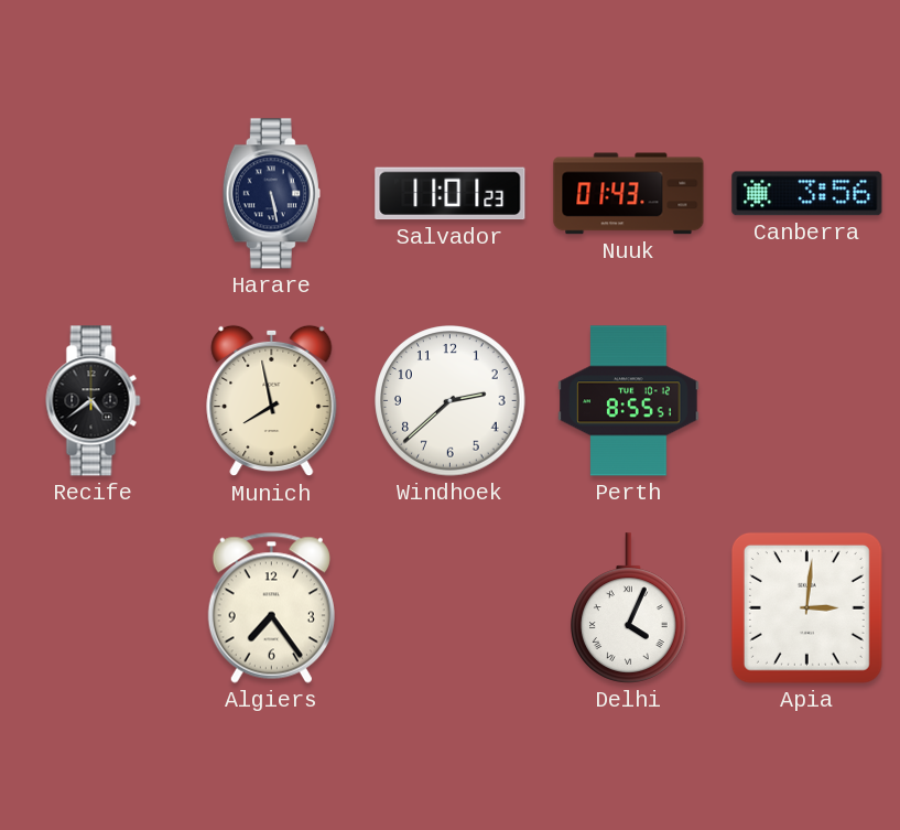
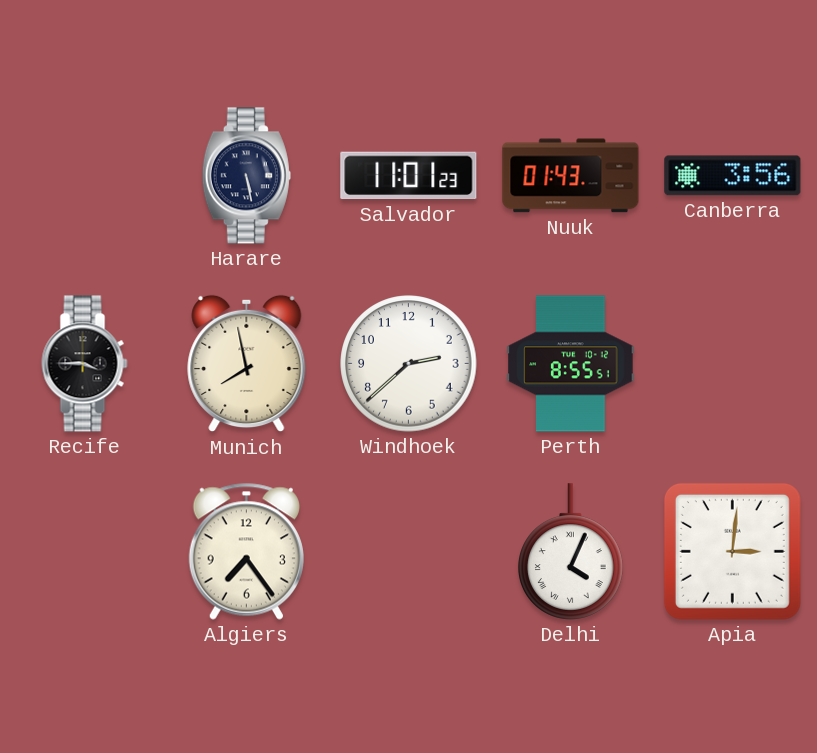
Recife: 4:39 -> 3:45 (85, 364)
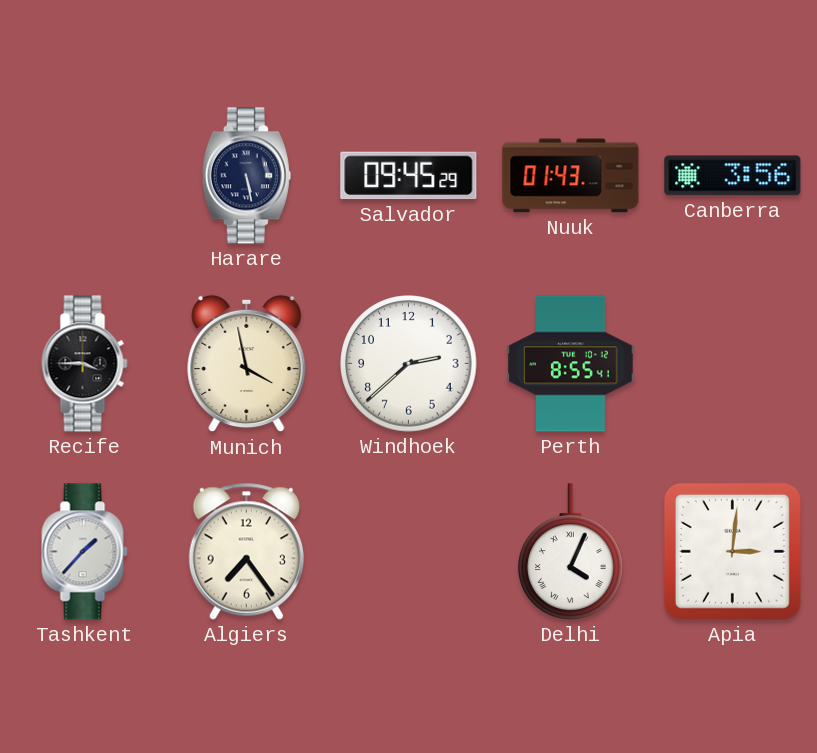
Salvador: 11:01 -> 09:45 (409, 176)
Munich: 7:58 -> 3:58 (247, 364)
Perth: 8:55:51 -> 8:55:41 (571, 364)
Tashkent: none -> 1:37 (85, 552)
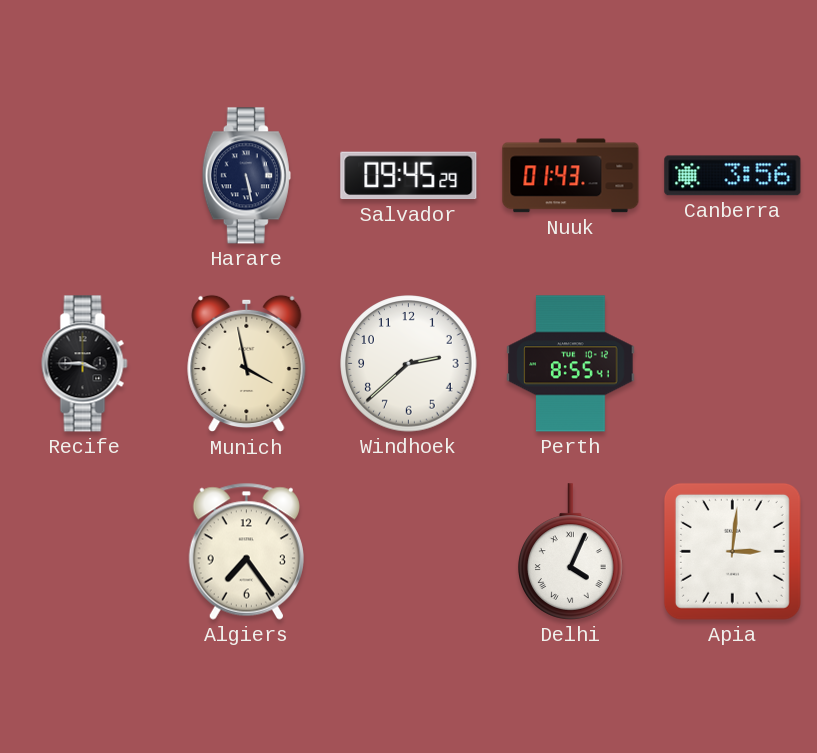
Tashkent: 1:37 -> none (85, 552)
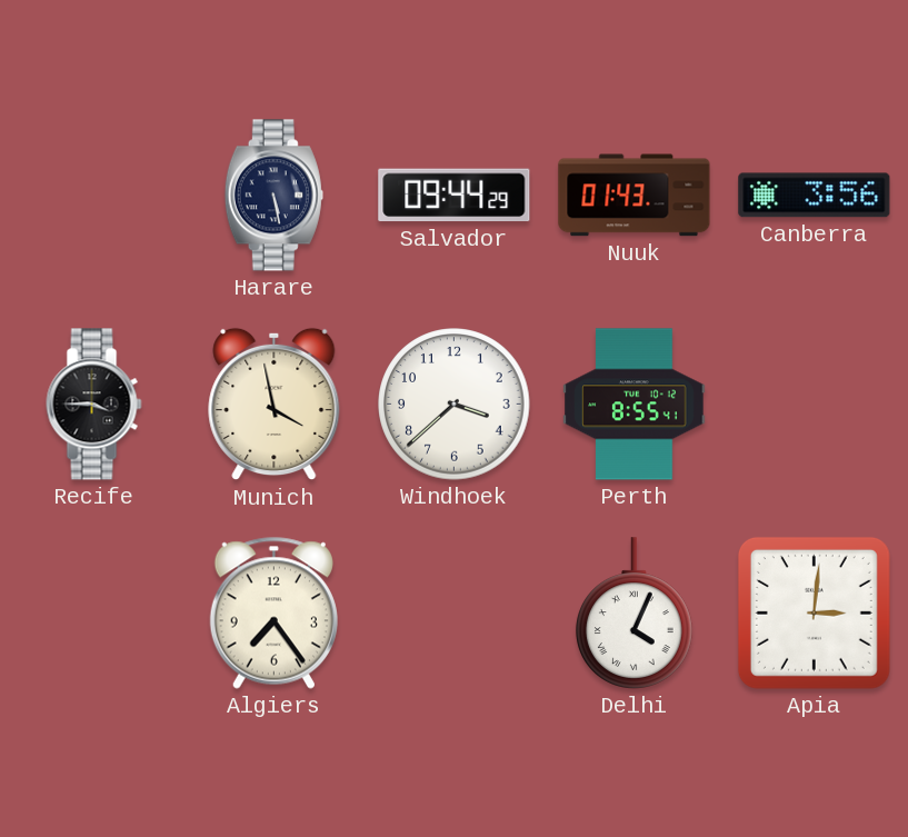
Salvador: 09:45 -> 09:44 (455, 196)
Windhoek: 2:38 -> 3:38 (455, 405)
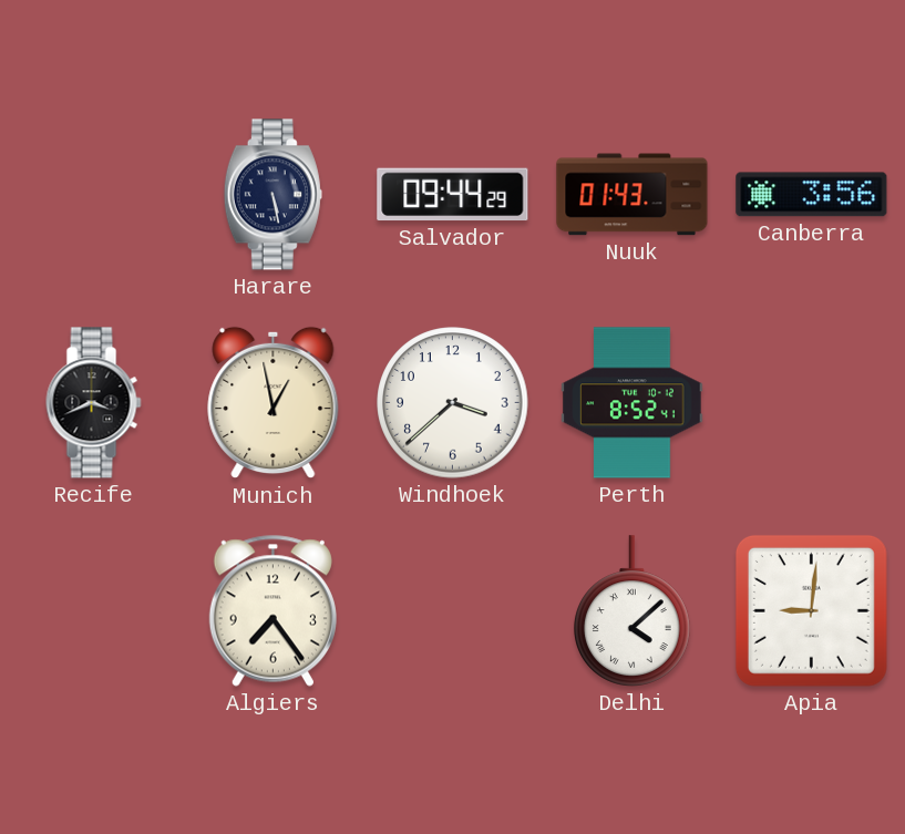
Recife: 3:45 -> 3:41 (94, 403)
Munich: 3:58 -> 12:58 (274, 403)
Perth: 8:55 -> 8:52 (633, 403)
Delhi: 4:04 -> 4:08 (633, 611)
Apia: 3:01 -> 9:01 (811, 610)
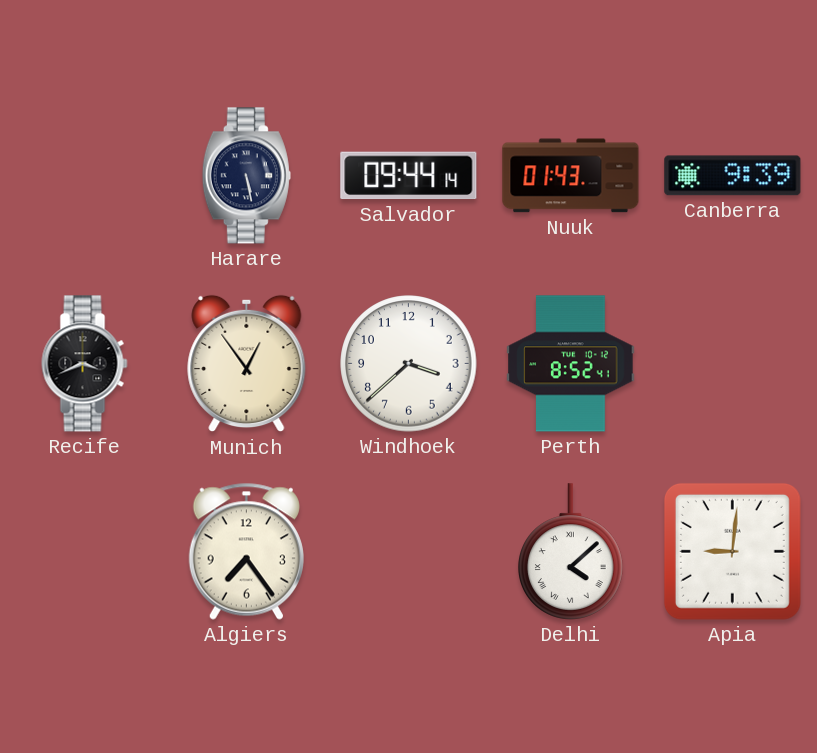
Salvador: 09:44:29 -> 09:44:14 (409, 176)
Canberra: 3:56 -> 9:39 (733, 176)
Munich: 12:58 -> 12:54 (247, 364)
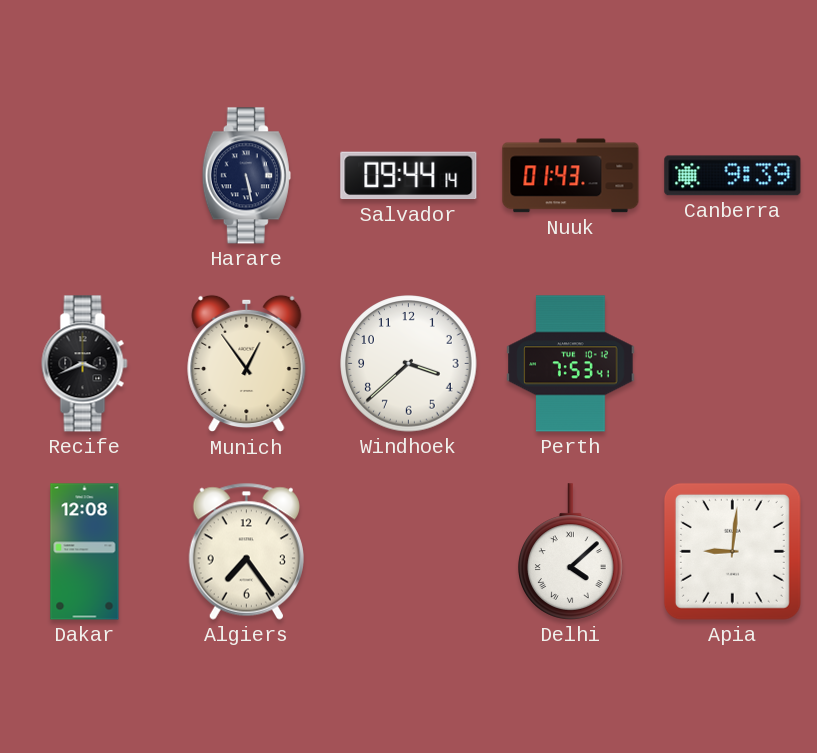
Perth: 8:52 -> 7:53 (571, 364)
Dakar: none -> 12:08 (85, 552)
